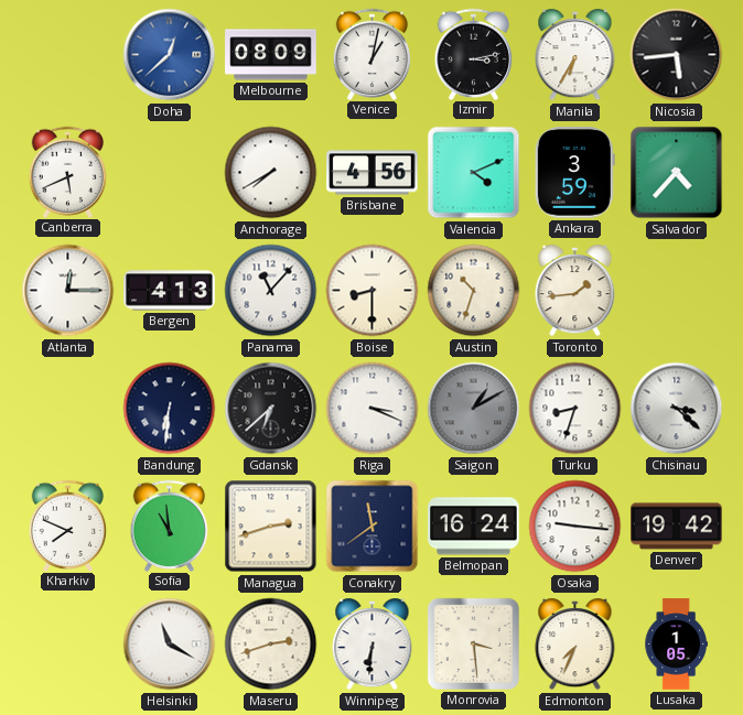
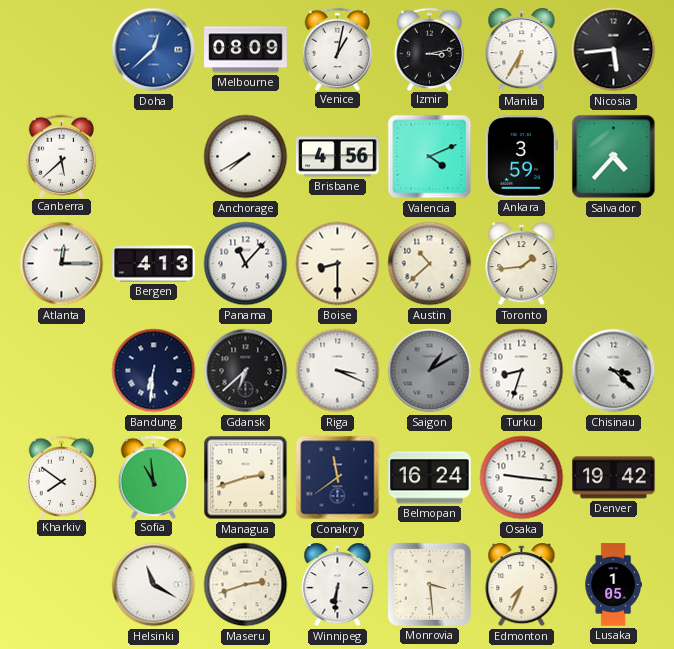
Canberra: 5:41 -> 5:38 (62, 156)
Austin: 10:33 -> 10:38 (430, 264)
Kharkiv: 7:49 -> 7:51 (62, 477)
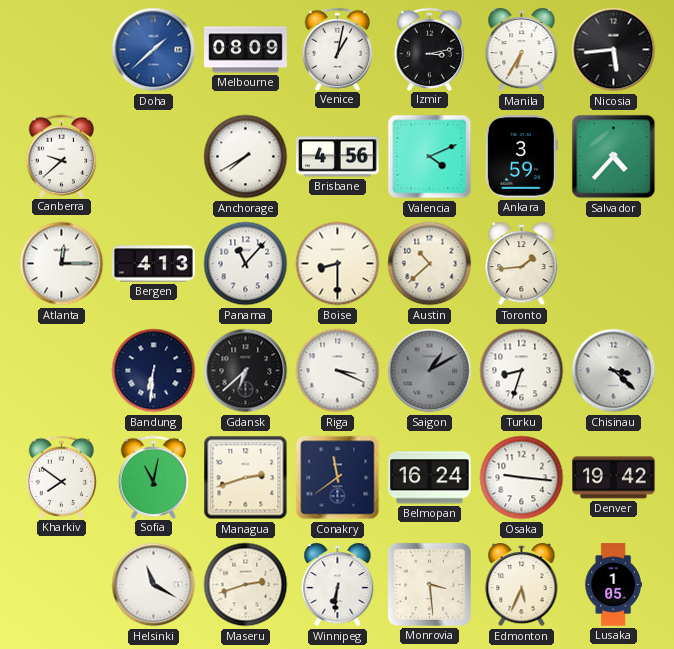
Doha: 12:38 -> 1:38 (154, 50)
Canberra: 5:38 -> 9:38 (62, 156)
Sofia: 10:59 -> 11:02 (154, 477)
Edmonton: 7:34 -> 5:34 (522, 586)
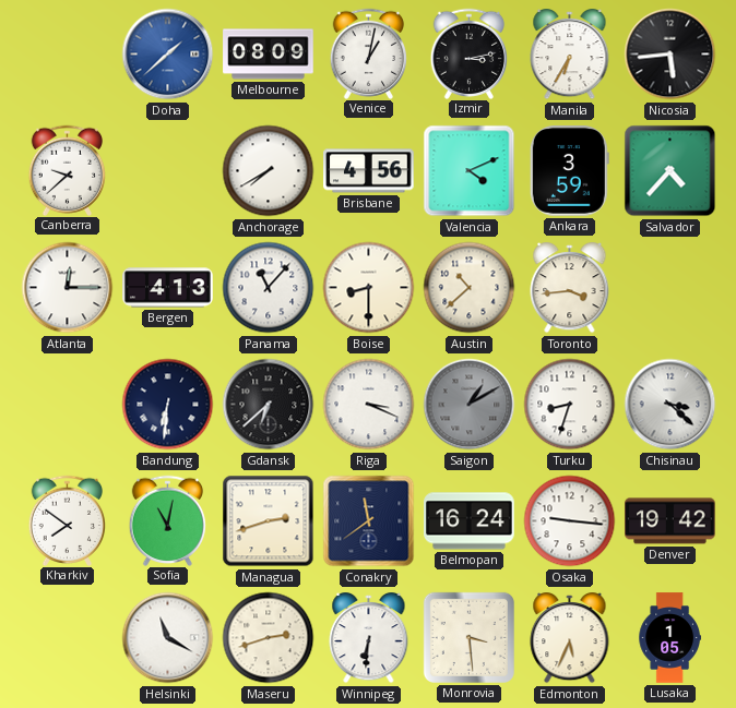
Toronto: 1:44 -> 3:44 (570, 289)
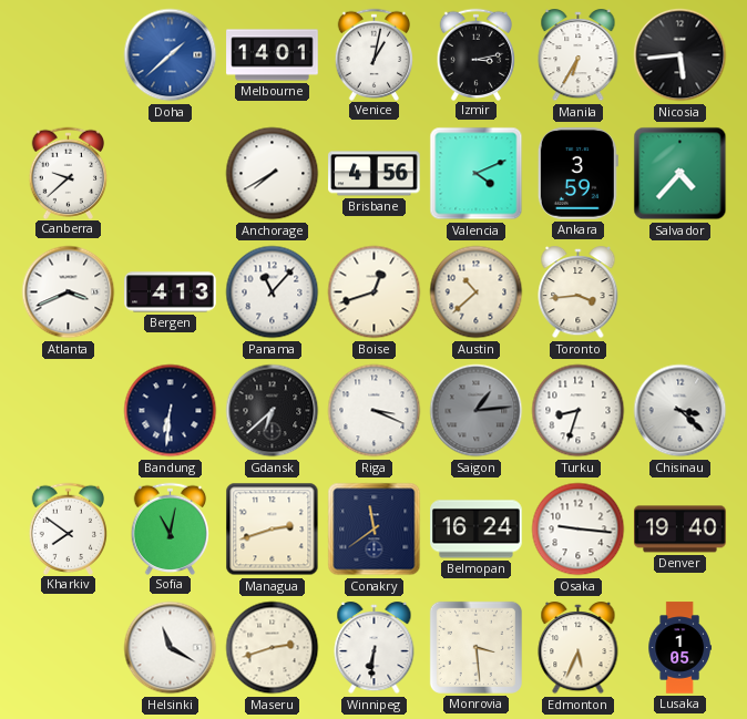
Melbourne: 08:09 -> 14:01 (273, 55)
Atlanta: 12:15 -> 3:41 (69, 292)
Boise: 8:30 -> 12:42 (375, 292)
Saigon: 1:10 -> 1:14 (477, 411)
Denver: 19:42 -> 19:40 (681, 530)
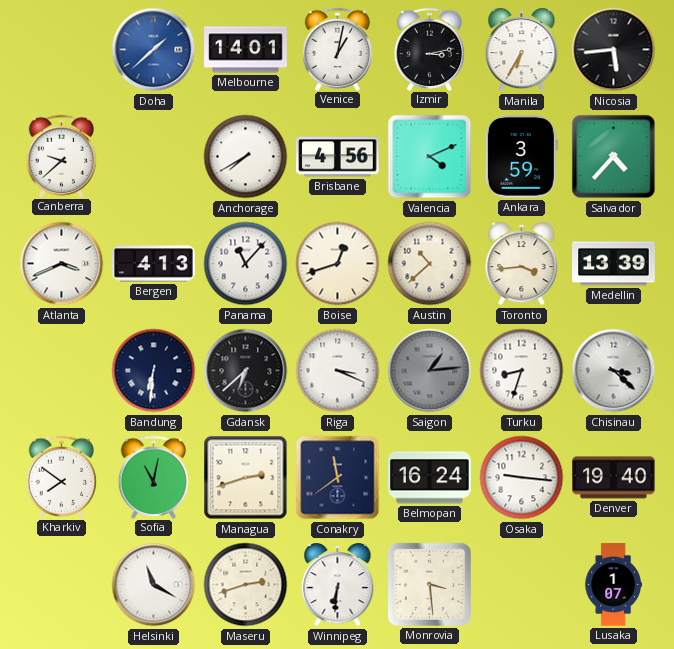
Medellin: none -> 13:39 (614, 264)
Edmonton: 5:34 -> none (579, 649)
Lusaka: 1:05 -> 1:07 (613, 585)
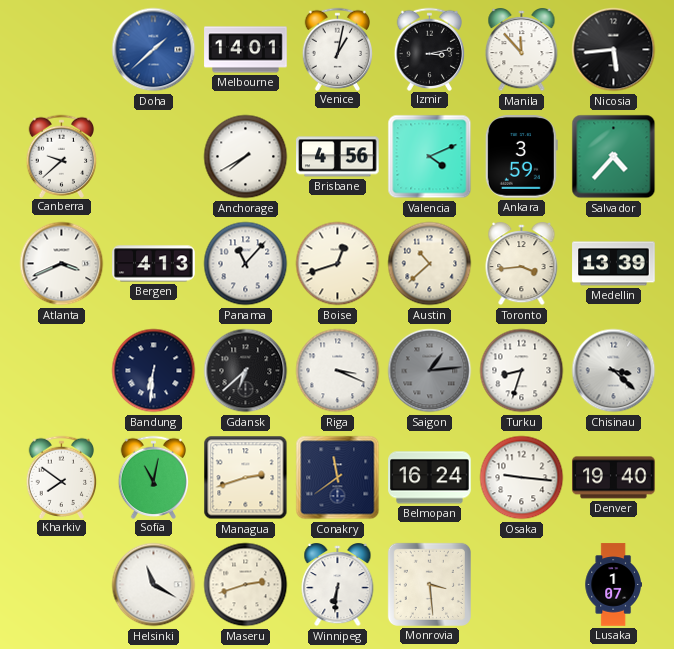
Manila: 6:35 -> 11:53 (522, 51)
